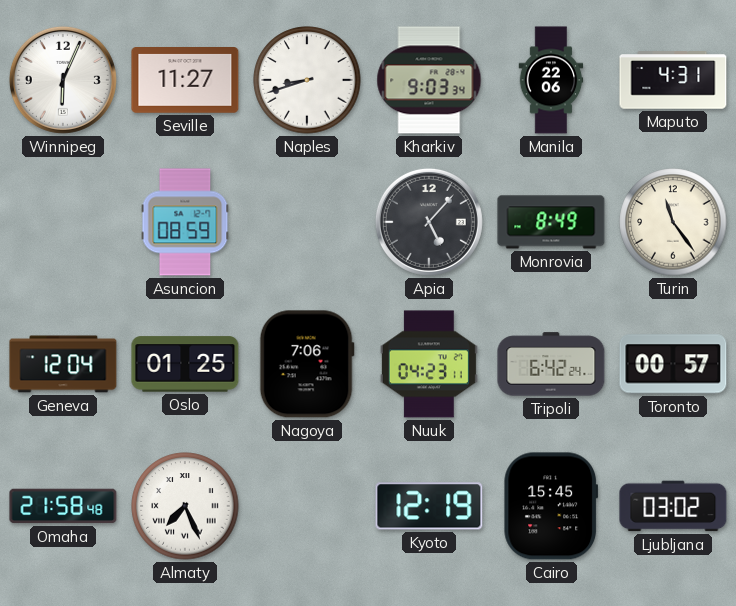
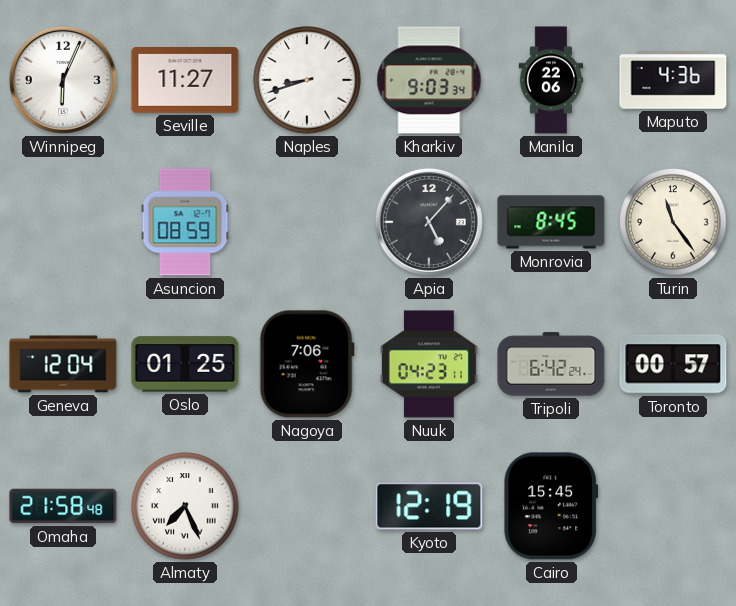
Maputo: 4:31 -> 4:36 (673, 80)
Monrovia: 8:49 -> 8:45 (551, 222)
Ljubljana: 03:02 -> none (673, 506)
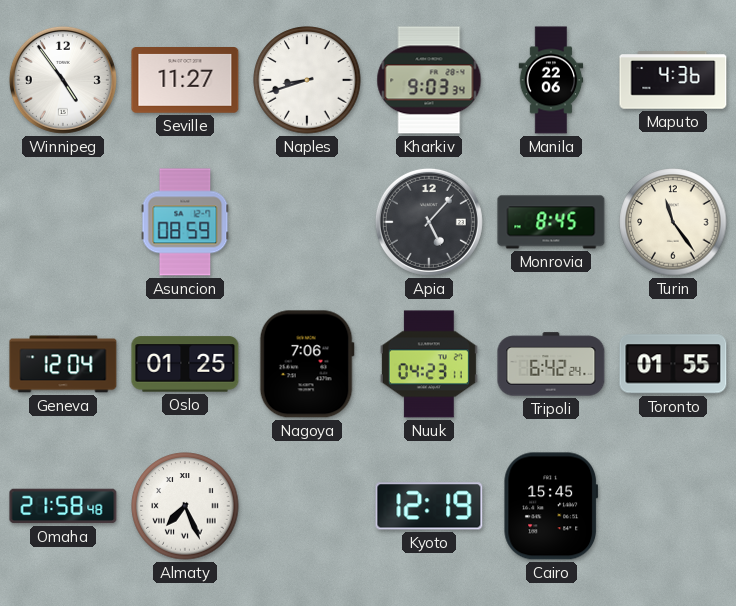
Winnipeg: 6:04 -> 4:54 (63, 80)
Toronto: 00:57 -> 01:55 (673, 364)
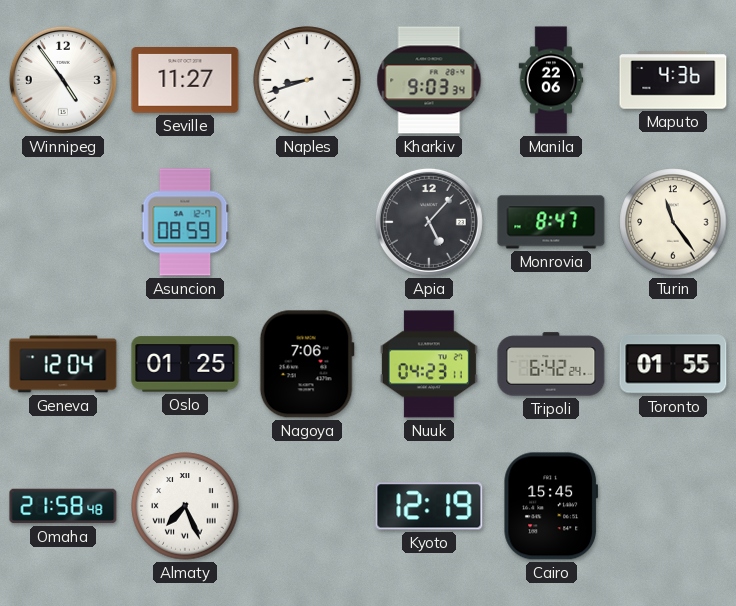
Monrovia: 8:45 -> 8:47 (551, 222)
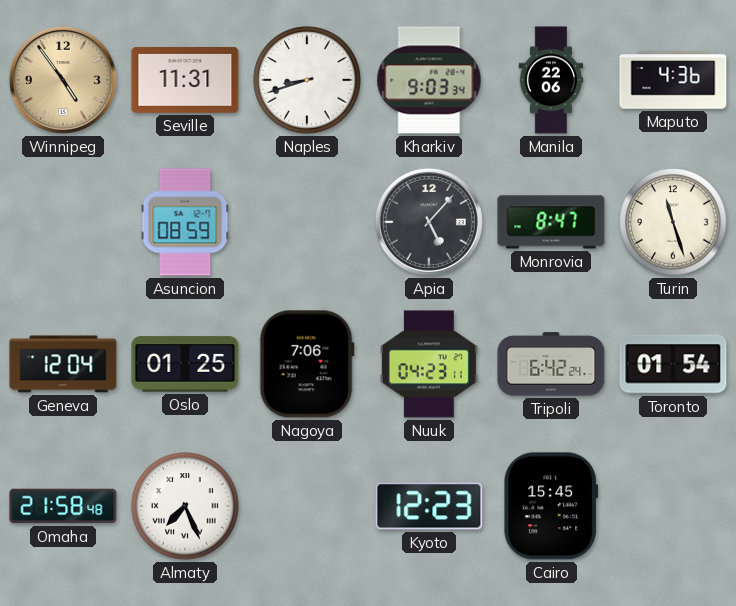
Winnipeg dial: white -> champagne (63, 80)
Seville: 11:27 -> 11:31 (185, 81)
Turin: 11:24 -> 11:27 (673, 222)
Toronto: 01:55 -> 01:54 (673, 364)
Kyoto: 12:19 -> 12:23 (429, 506)
